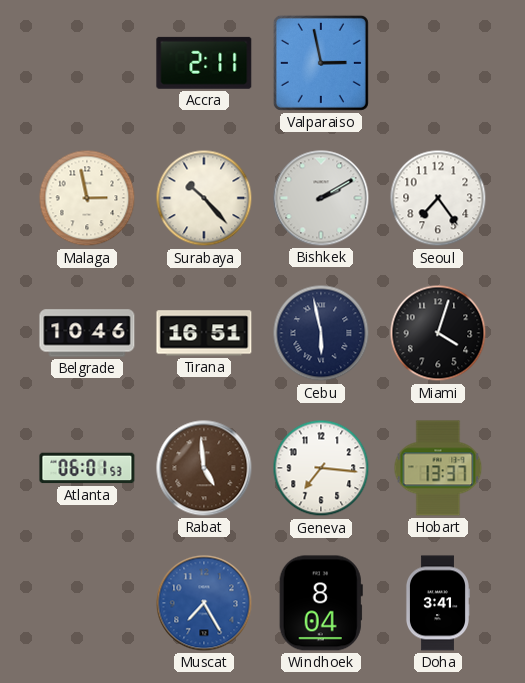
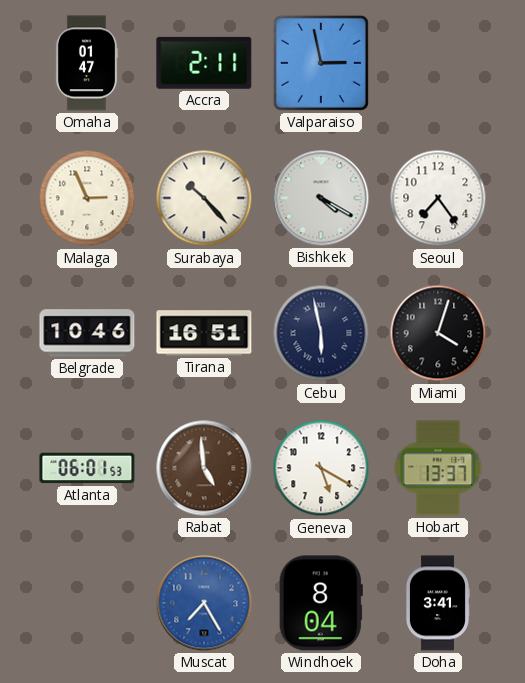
Omaha: none -> 01:47 (87, 63)
Malaga: 2:58 -> 2:56 (87, 198)
Bishkek: 2:10 -> 4:20 (321, 198)
Geneva: 7:16 -> 5:20 (321, 468)
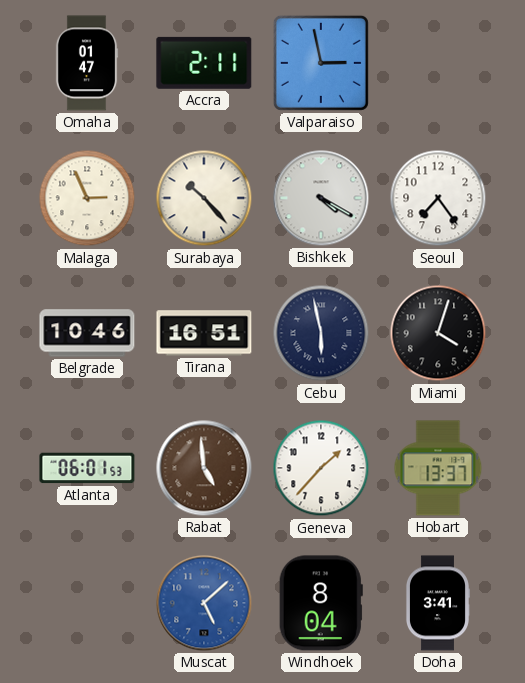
Geneva: 5:20 -> 1:37 (321, 468)
Muscat: 7:25 -> 5:08 (204, 603)
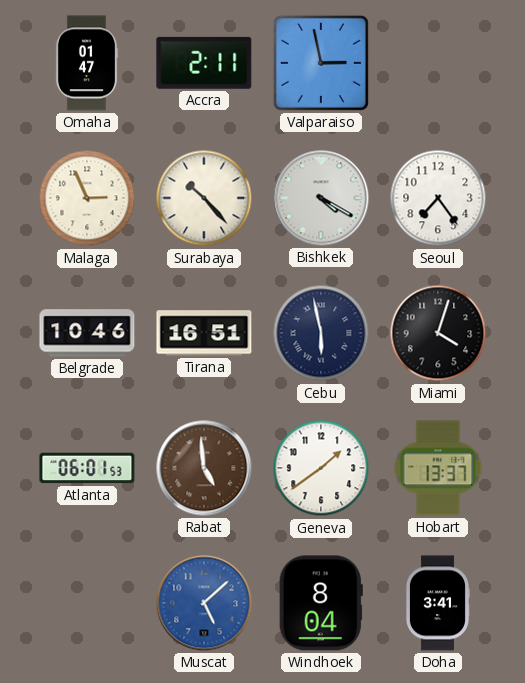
Geneva: 1:37 -> 1:39 (321, 468)
